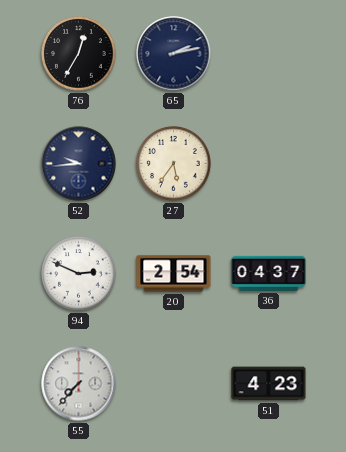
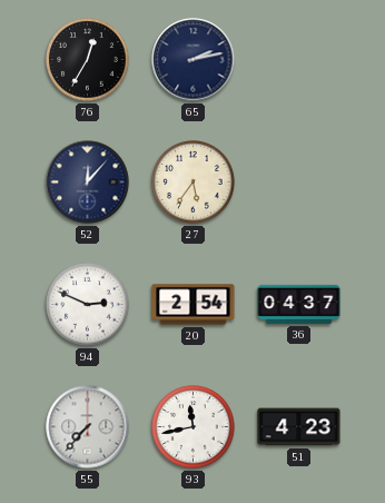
52: 9:44 -> 12:07 (88, 183)
93: none -> 11:43 (194, 427)
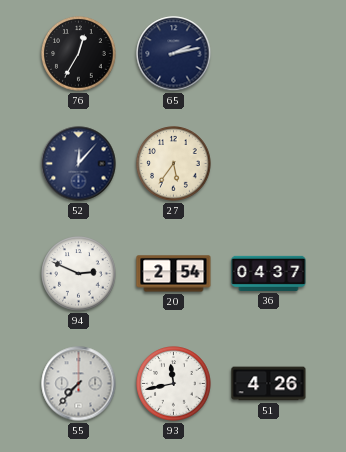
51: 4:23 -> 4:26 (269, 384)
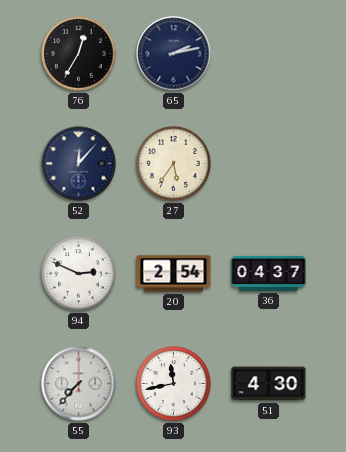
51: 4:26 -> 4:30 (269, 384)
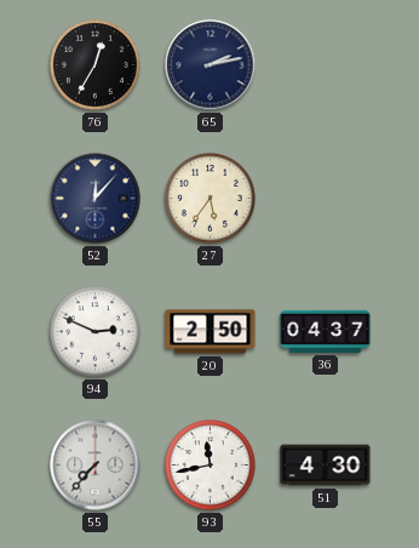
20: 2:54 -> 2:50 (211, 332)
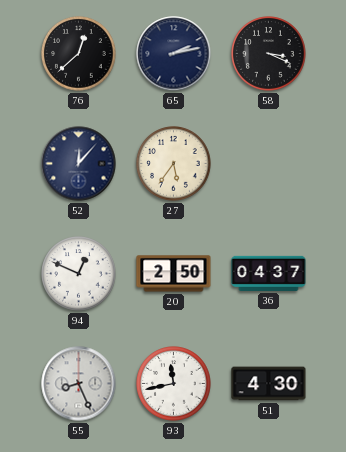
76: 12:35 -> 12:38 (79, 54)
58: none -> 3:19 (269, 54)
94: 2:49 -> 12:49 (79, 274)
55: 7:37 -> 8:26 (79, 384)
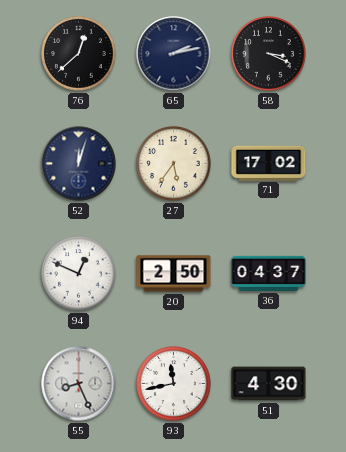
52: 12:07 -> 12:03 (79, 164)
71: none -> 17:02 (269, 163)
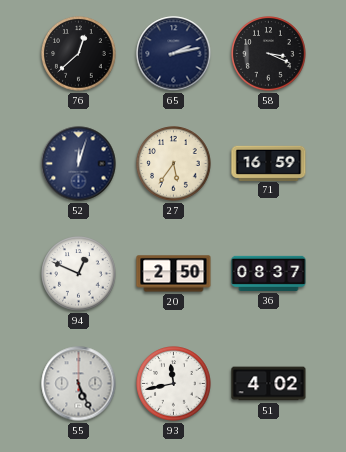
71: 17:02 -> 16:59 (269, 163)
36: 04:37 -> 08:37 (269, 273)
55: 8:26 -> 5:26 (79, 384)
51: 4:30 -> 4:02 (269, 384)
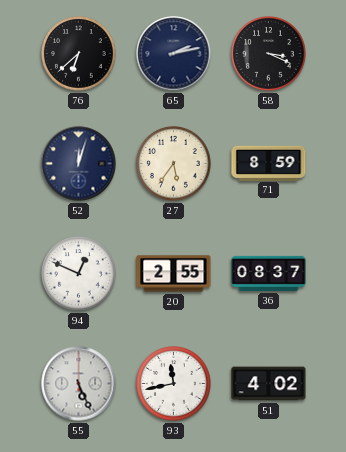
76: 12:38 -> 6:38 (79, 54)
71: 16:59 -> 8:59 (269, 163)
20: 2:50 -> 2:55 (174, 274)
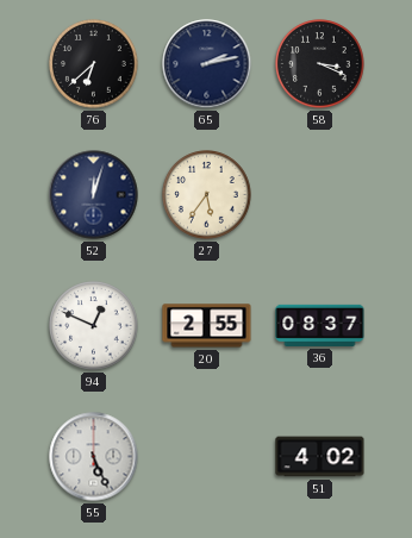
71: 8:59 -> none (269, 163)
93: 11:43 -> none (174, 384)
